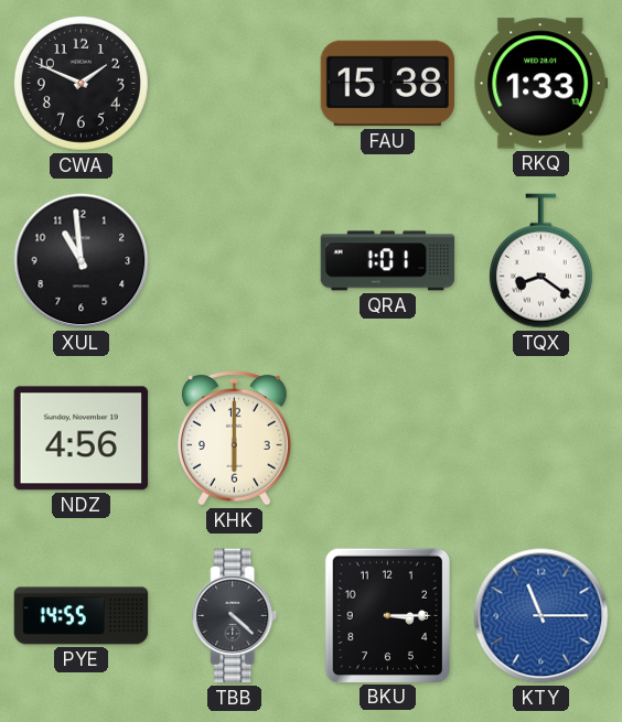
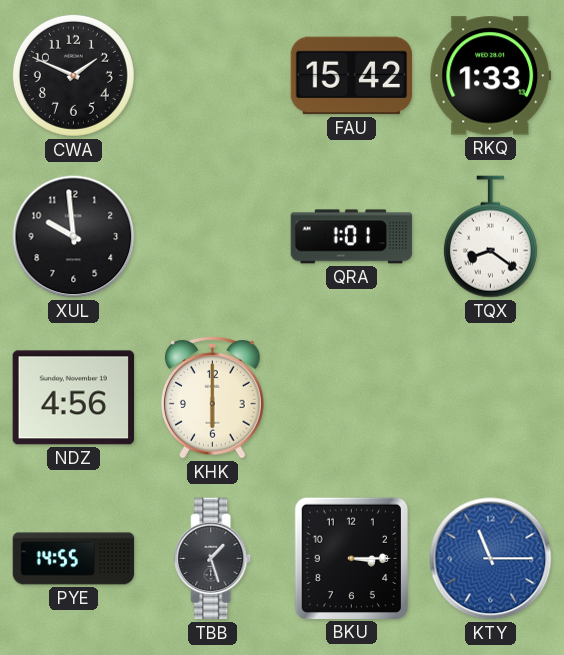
FAU: 15:38 -> 15:42 (352, 76)
XUL: 10:59 -> 9:59 (74, 237)
TBB: 4:22 -> 1:27 (213, 559)
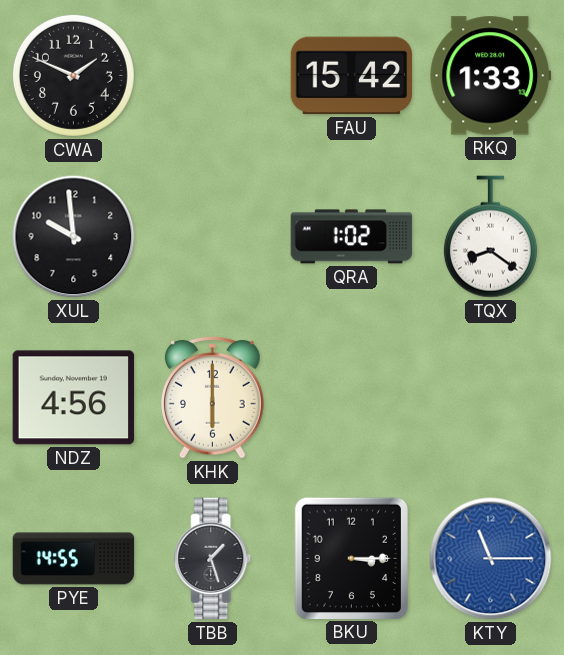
QRA: 1:01 -> 1:02 (352, 237)
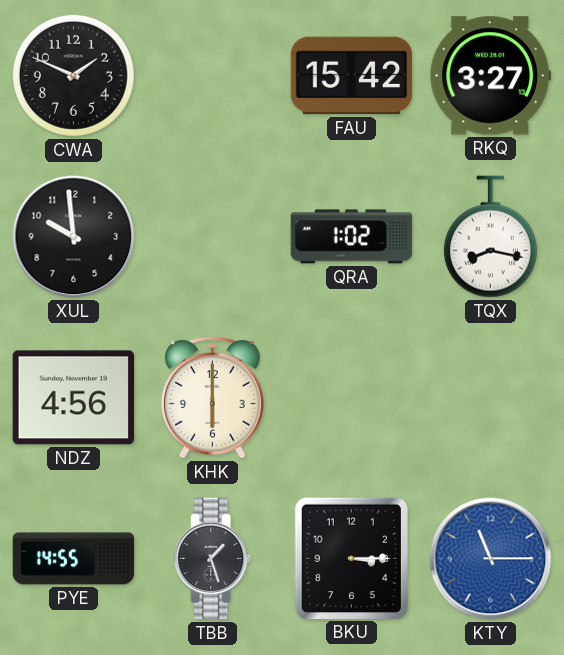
RKQ: 1:33 -> 3:27 (491, 76)
TQX: 8:21 -> 8:17 (490, 237)
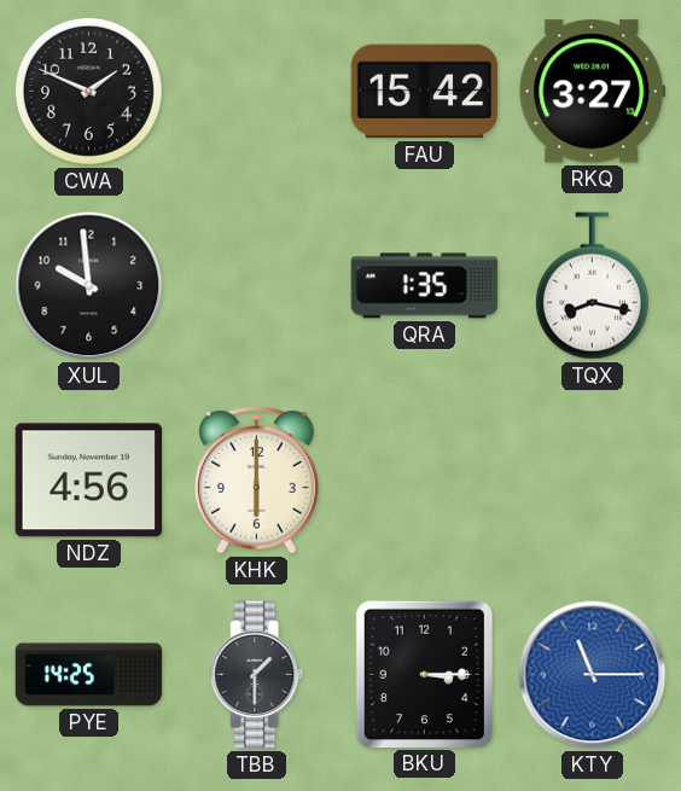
QRA: 1:02 -> 1:35 (425, 286)
PYE: 14:55 -> 14:25 (89, 675)
TBB: 1:27 -> 1:30 (257, 675)
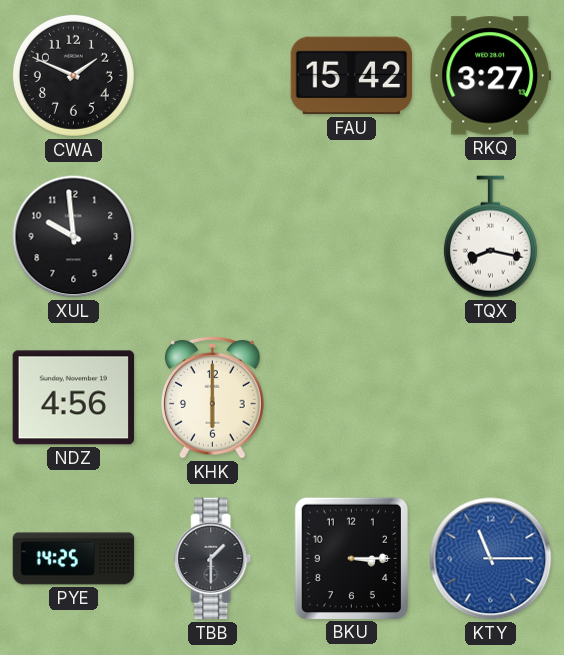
QRA: 1:35 -> none (425, 286)
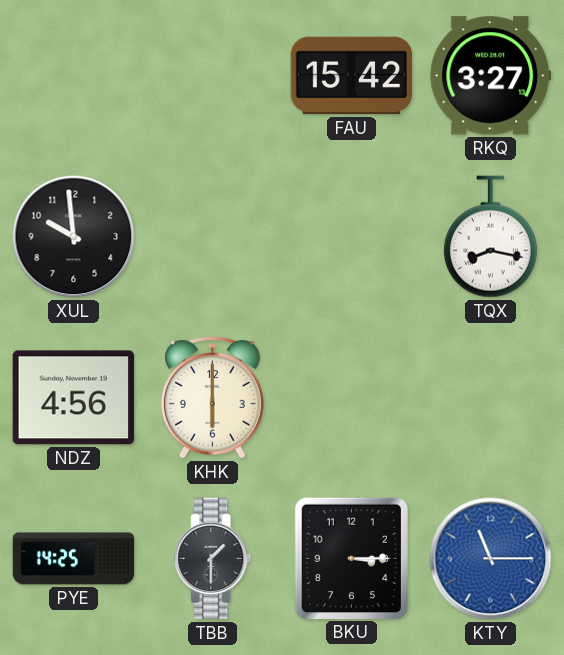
CWA: 1:49 -> none (73, 75)
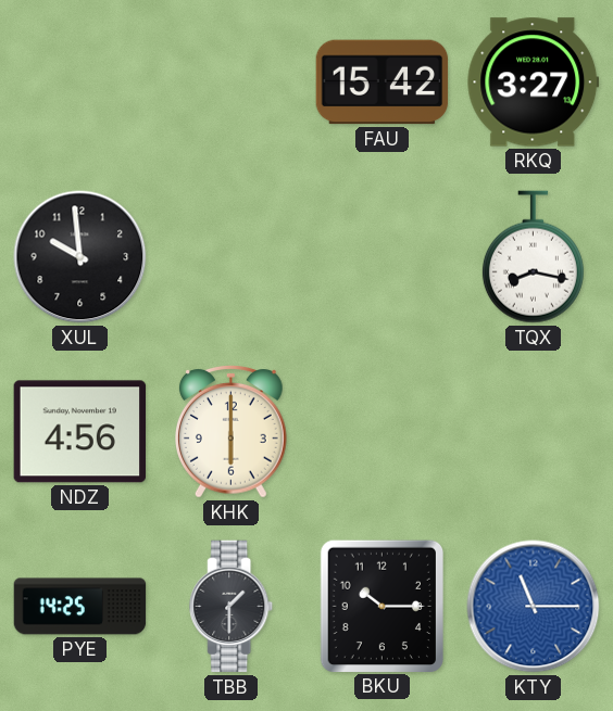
BKU: 3:15 -> 10:15 (381, 606)
